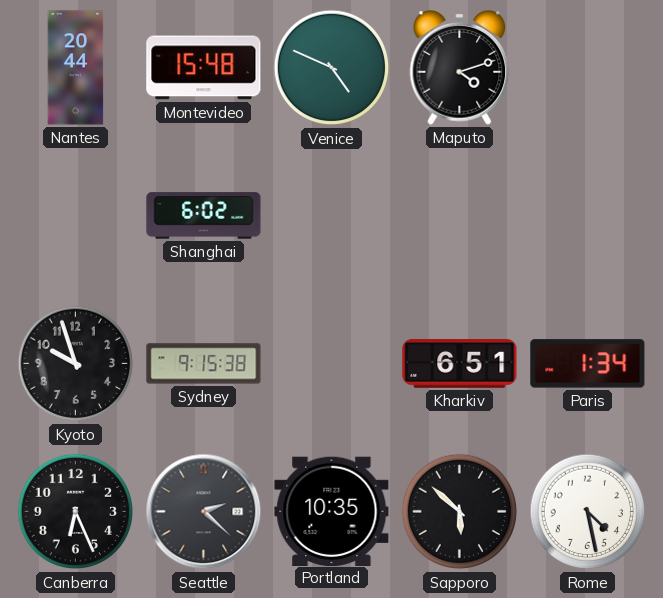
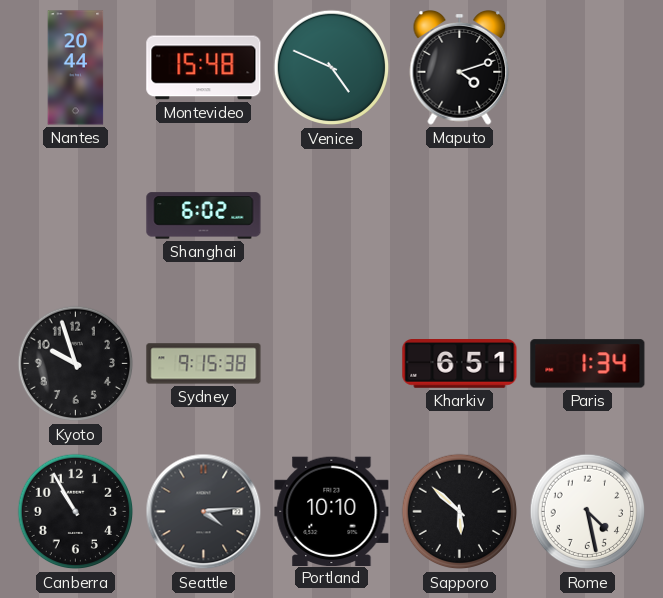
Canberra: 6:26 -> 10:55 (76, 512)
Seattle: 2:22 -> 4:14 (204, 512)
Portland: 10:35 -> 10:10 (332, 511)
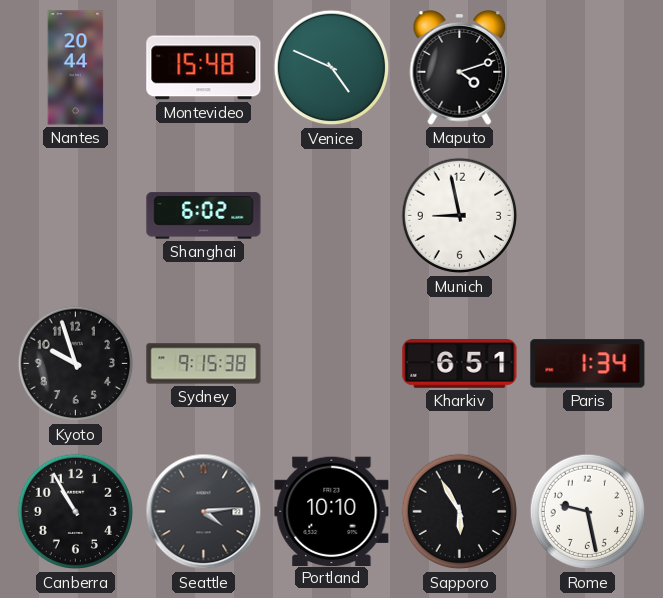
Munich: none -> 8:58 (460, 216)
Sapporo: 5:52 -> 5:55 (460, 512)
Rome: 4:28 -> 9:28 (588, 512)
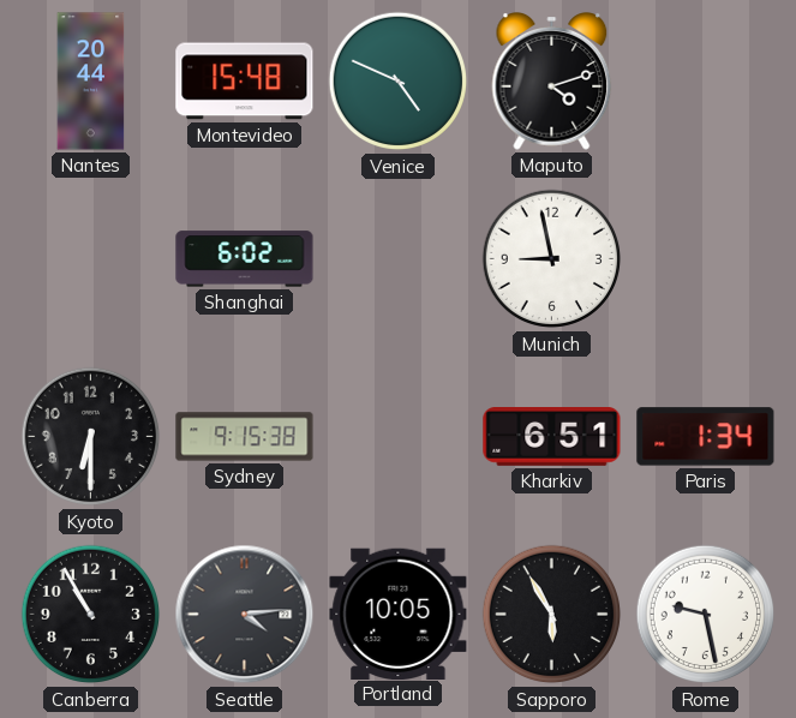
Kyoto: 9:57 -> 6:30 (91, 437)
Portland: 10:10 -> 10:05 (399, 614)
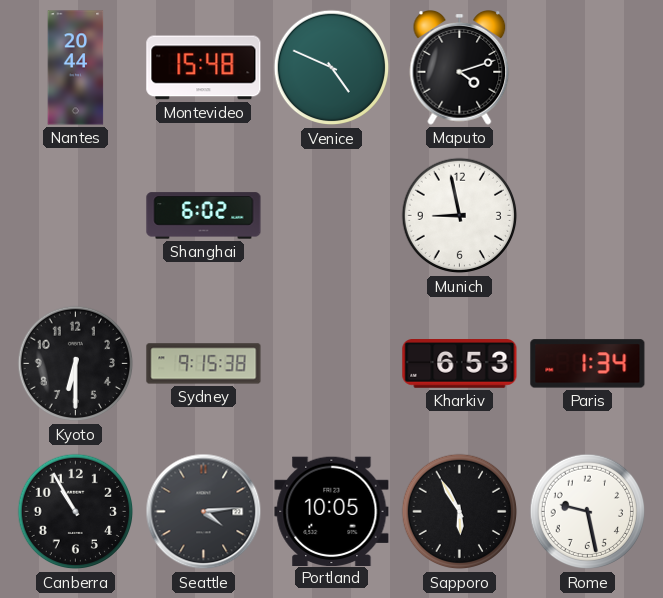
Kharkiv: 6:51 -> 6:53 (460, 364)
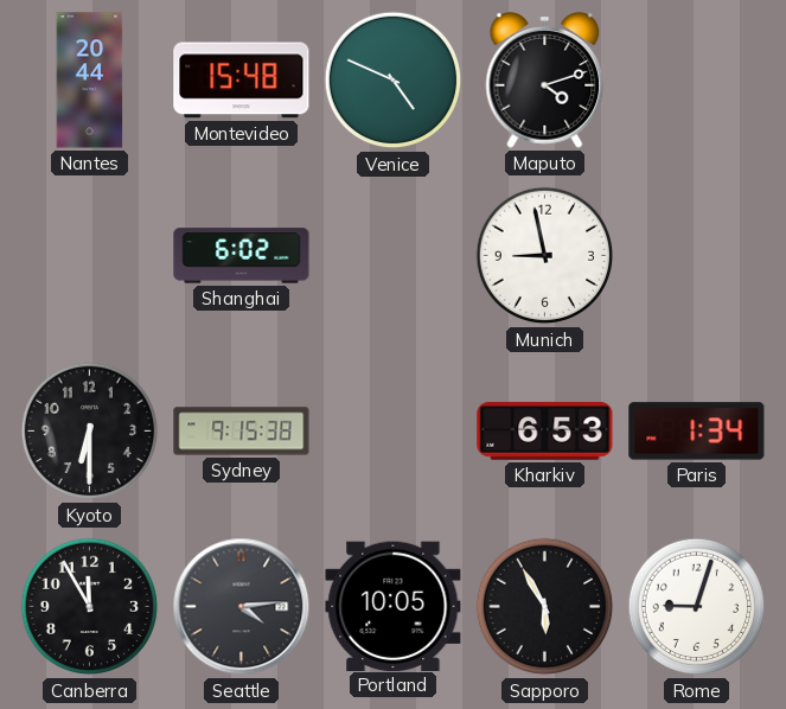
Canberra: 10:55 -> 11:55 (90, 607)
Rome: 9:28 -> 9:03 (697, 607)
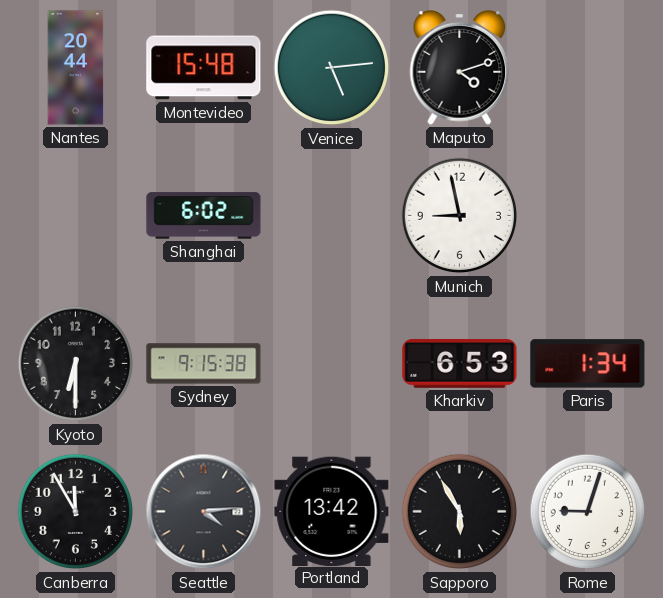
Venice: 4:49 -> 5:14 (332, 68)
Portland: 10:05 -> 13:42 (332, 511)
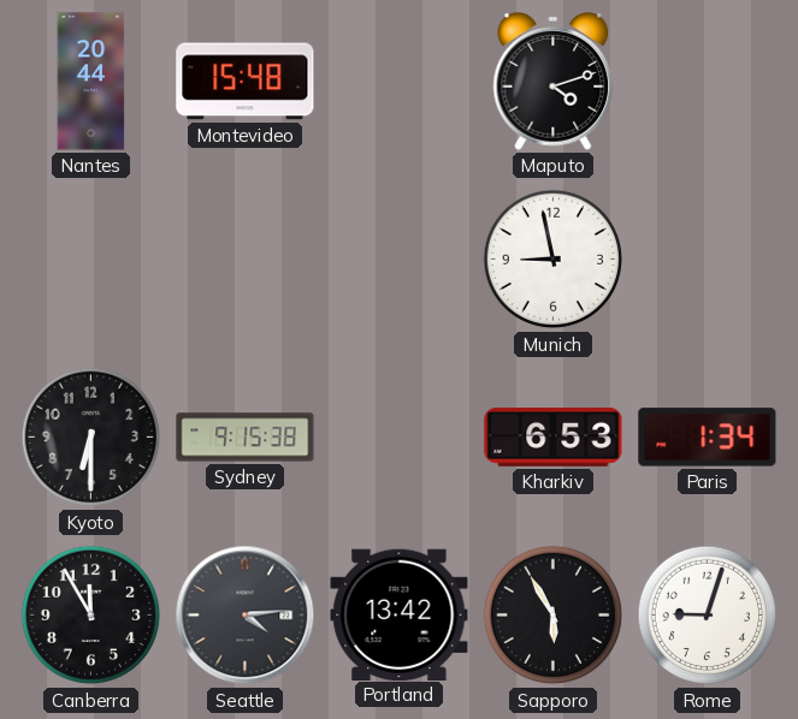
Venice: 5:14 -> none (332, 68)
Shanghai: 6:02 -> none (204, 216)
